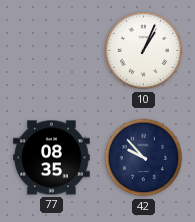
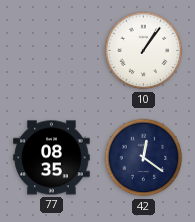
10: 1:04 -> 1:06 (144, 51)
42: 9:53 -> 12:21 (144, 158)
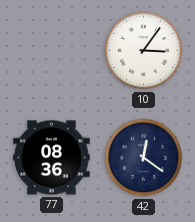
10: 1:06 -> 3:06 (144, 51)
77: 08:35 -> 08:36 (52, 158)
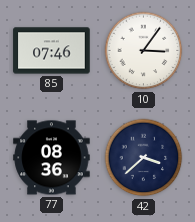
85: none -> 07:46 (52, 51)
42: 12:21 -> 3:38 (144, 158)
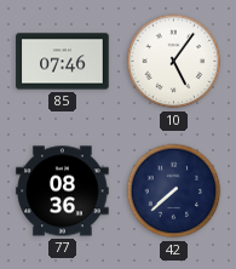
10: 3:06 -> 5:06 (174, 62)
42: 3:38 -> 7:38 (174, 191)
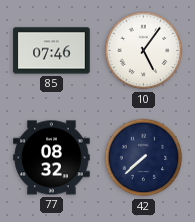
77: 08:36 -> 08:32 (52, 158)
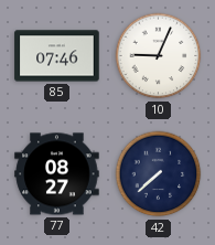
10: 5:06 -> 9:04 (159, 56)
77: 08:32 -> 08:27 (57, 174)
